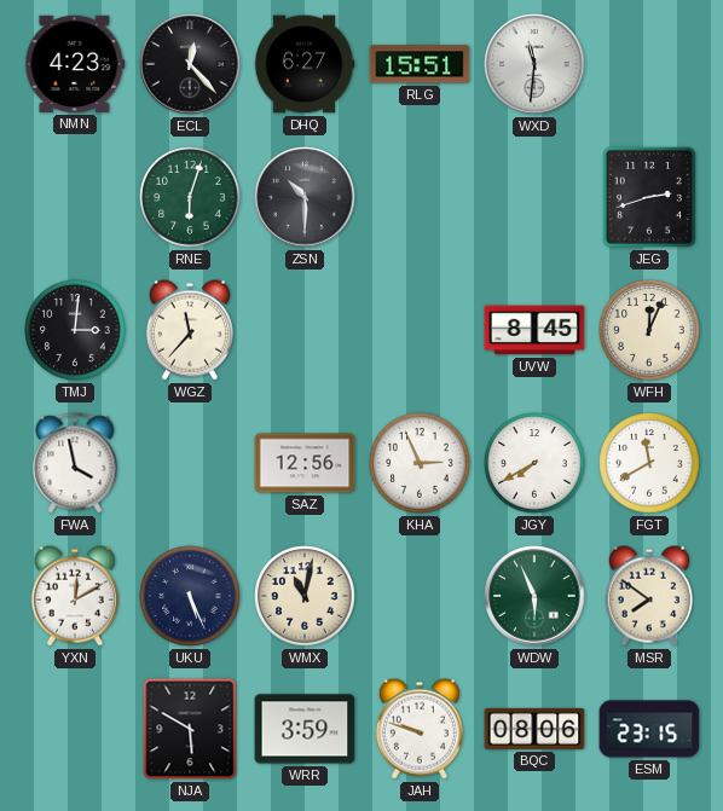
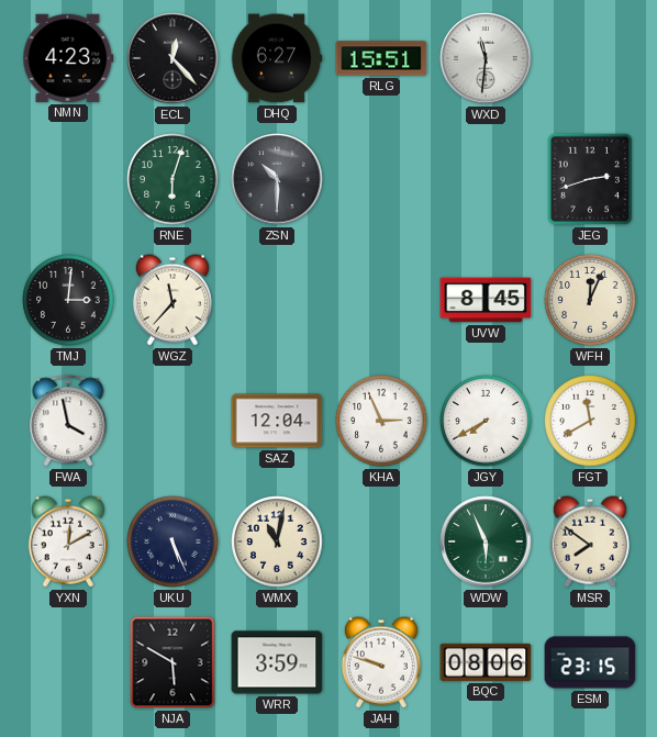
SAZ: 12:56 -> 12:04 (277, 421)
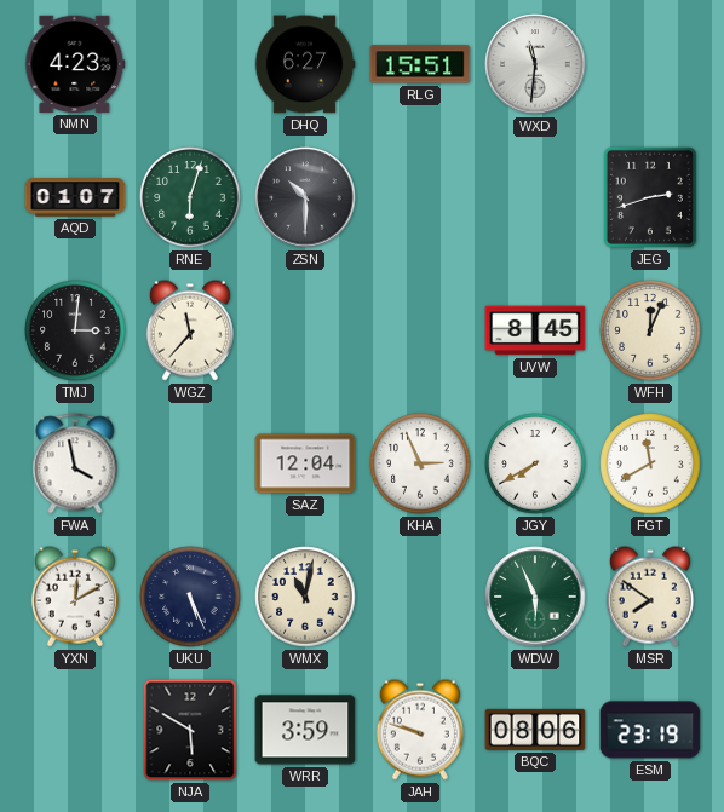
ECL: 12:23 -> none (172, 58)
AQD: none -> 01:07 (75, 197)
ESM: 23:15 -> 23:19 (650, 730)
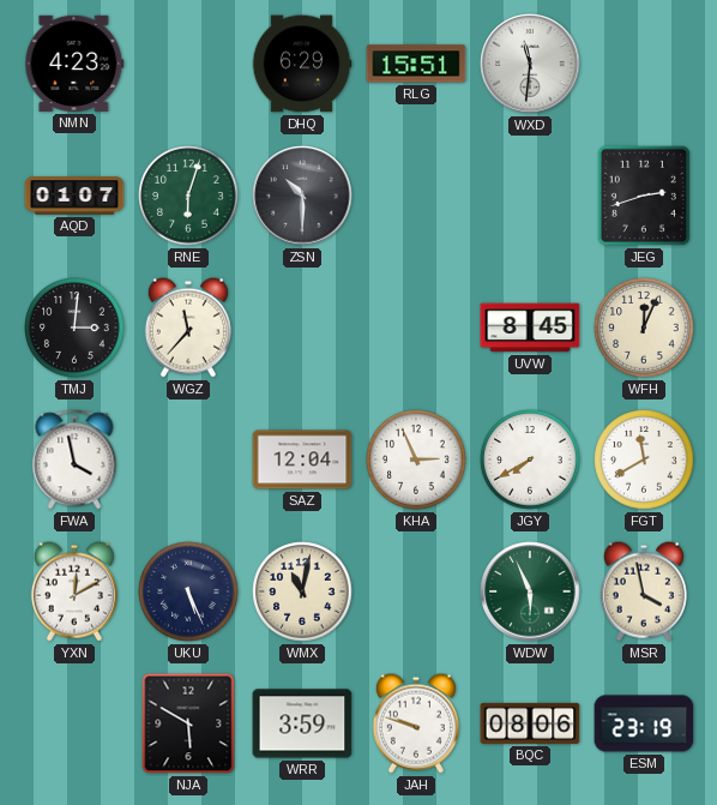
DHQ: 6:27 -> 6:29 (302, 64)
MSR: 7:51 -> 3:58 (644, 591)
